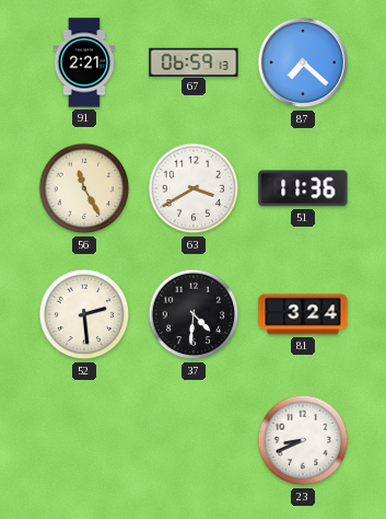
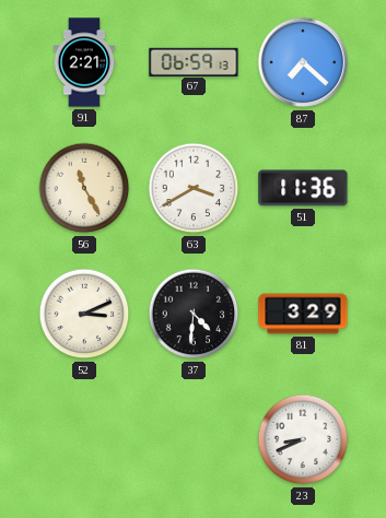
52: 2:29 -> 3:11 (84, 314)
81: 3:24 -> 3:29 (303, 314)
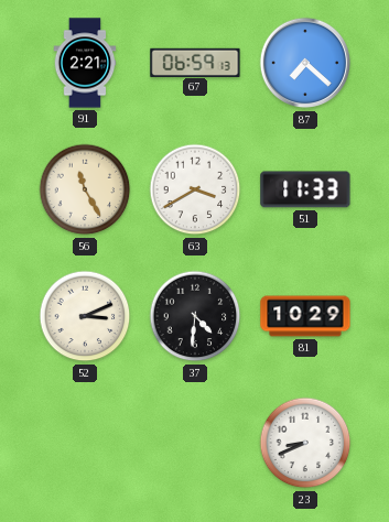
51: 11:36 -> 11:33 (305, 189)
81: 3:29 -> 10:29 (305, 316)
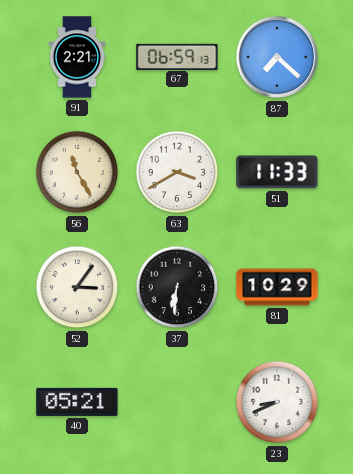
52: 3:11 -> 3:06 (77, 287)
37: 4:31 -> 6:31 (177, 287)
40: none -> 05:21 (77, 402)
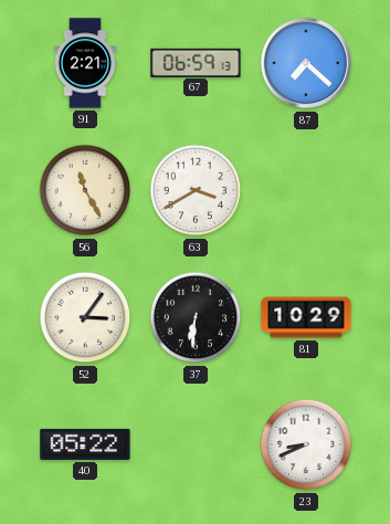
51: 11:33 -> none (277, 172)
40: 05:21 -> 05:22 (85, 444)
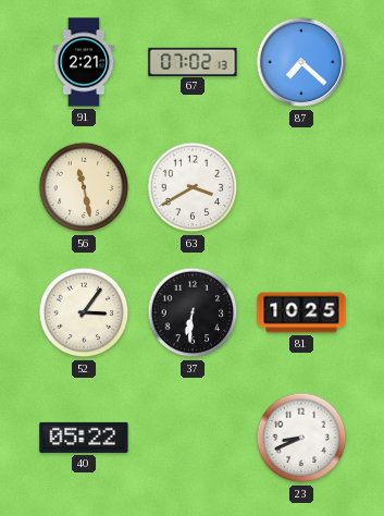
67: 06:59 -> 07:02 (193, 61)
56: 11:25 -> 11:28 (84, 187)
81: 10:29 -> 10:25 (301, 312)
